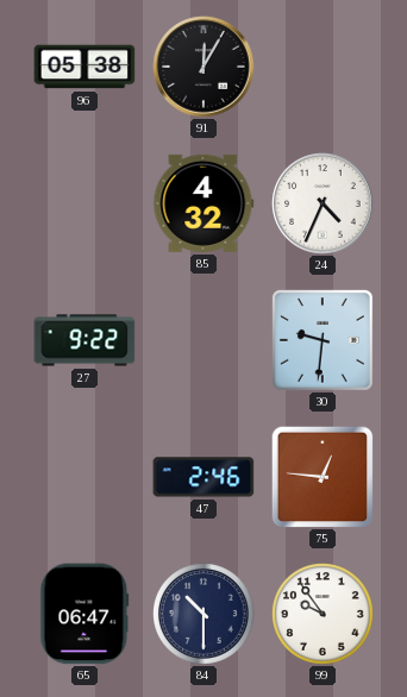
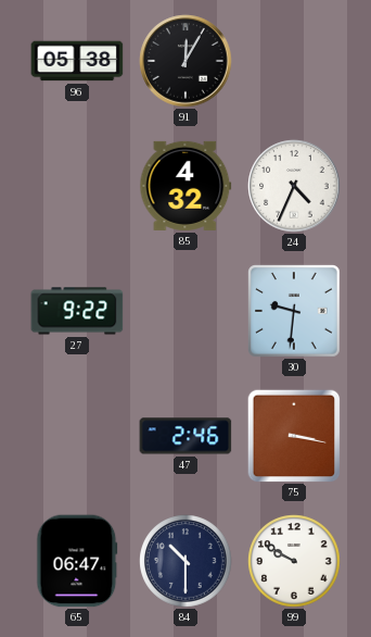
75: 12:46 -> 3:17 (294, 436)
99: 9:54 -> 9:50 (294, 561)
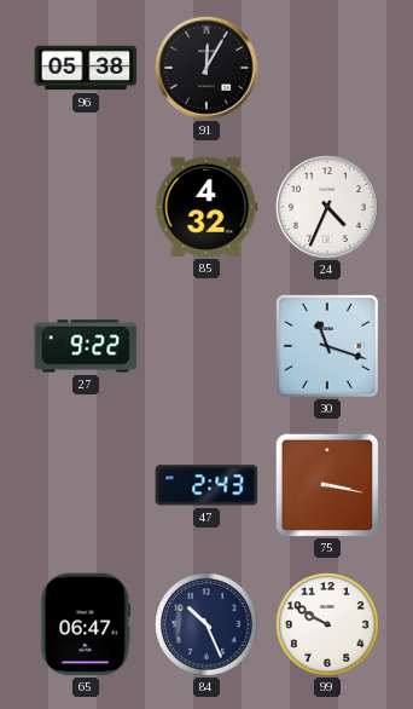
30: 9:31 -> 11:18 (328, 347)
47: 2:46 -> 2:43 (206, 485)
84: 10:30 -> 10:26 (206, 624)
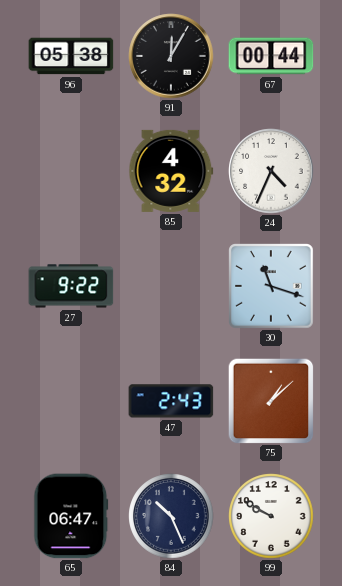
67: none -> 00:44 (271, 56)
75: 3:17 -> 1:08 (271, 401)
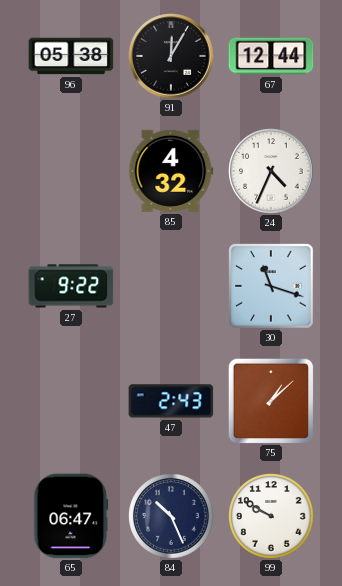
67: 00:44 -> 12:44 (271, 56)
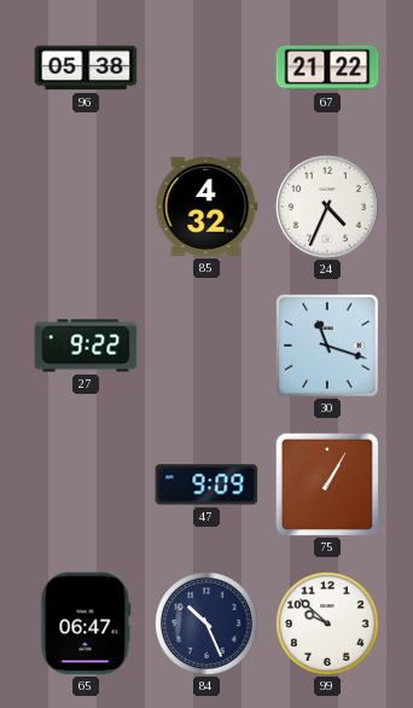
91: 12:05 -> none (171, 56)
67: 12:44 -> 21:22 (327, 68)
47: 2:43 -> 9:09 (206, 484)
75: 1:08 -> 1:05 (327, 484)
99: 9:50 -> 9:52 (327, 623)
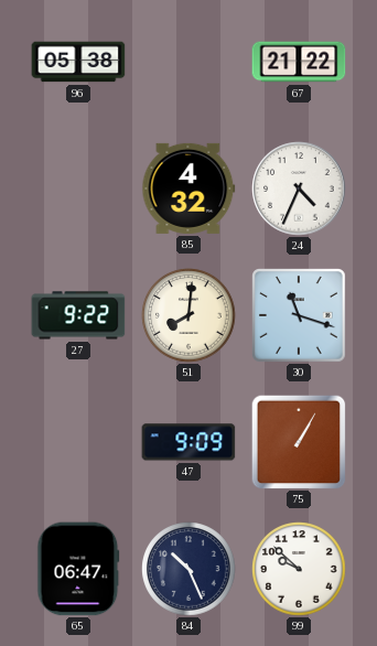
51: none -> 8:01 (188, 315)
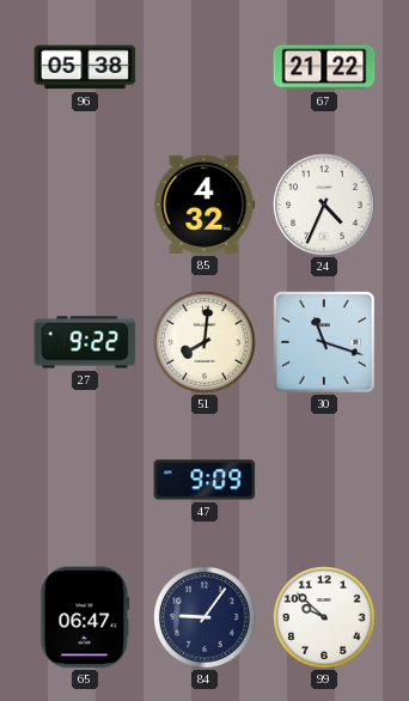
75: 1:05 -> none (299, 442)
84: 10:26 -> 9:06 (204, 617)
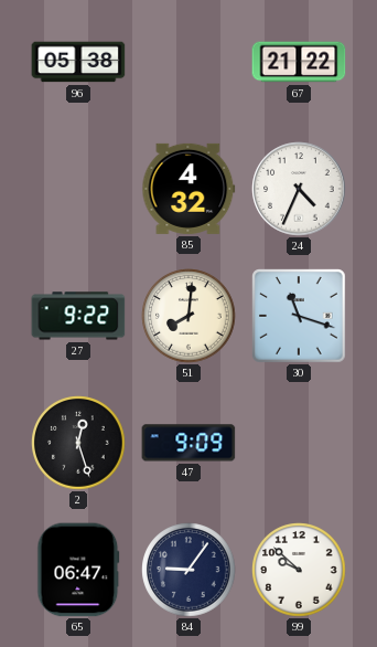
2: none -> 12:27 (78, 443)
